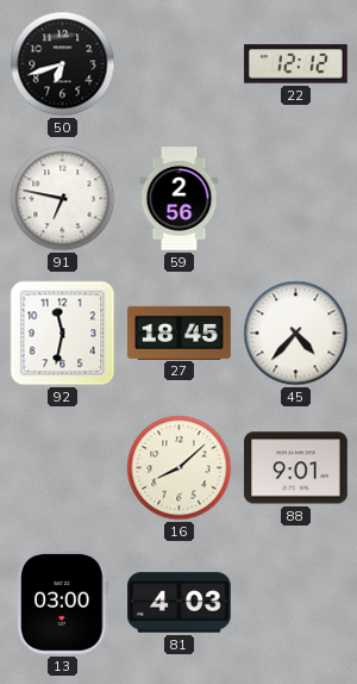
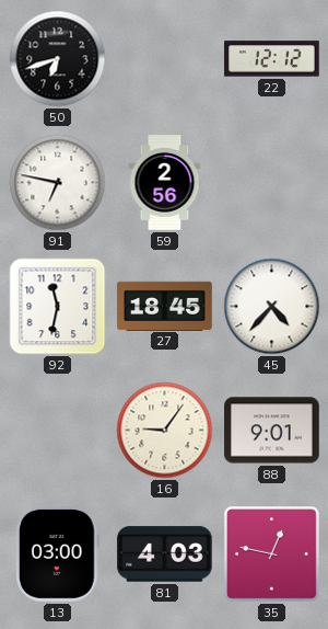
16: 8:08 -> 9:06 (165, 431)
35: none -> 12:47 (271, 553)
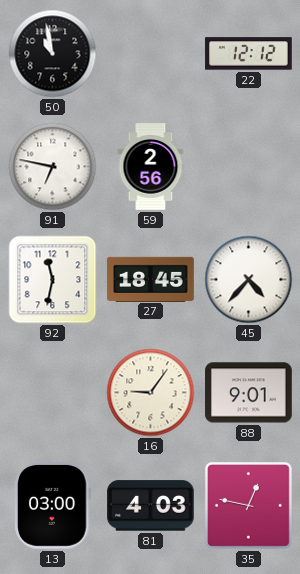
50: 6:42 -> 10:58 (53, 54)
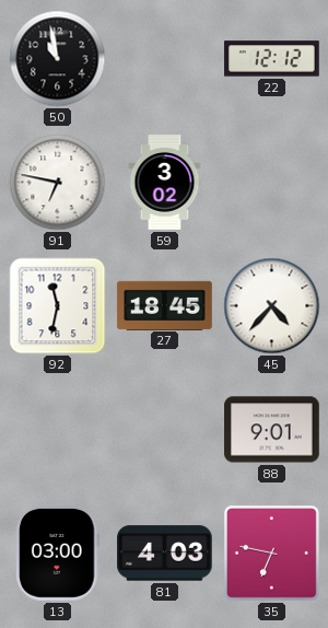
59: 2:56 -> 3:02 (165, 183)
16: 9:06 -> none (151, 393)
35: 12:47 -> 6:47 (271, 553)
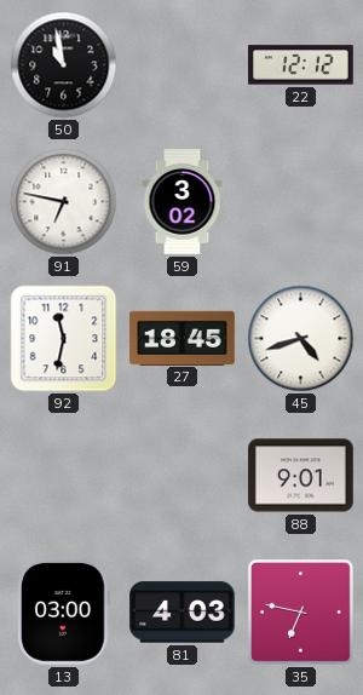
45: 4:37 -> 4:42 (301, 339)
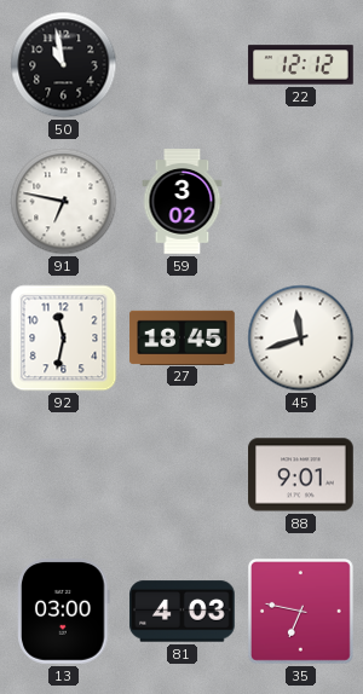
45: 4:42 -> 11:42 (301, 339)
